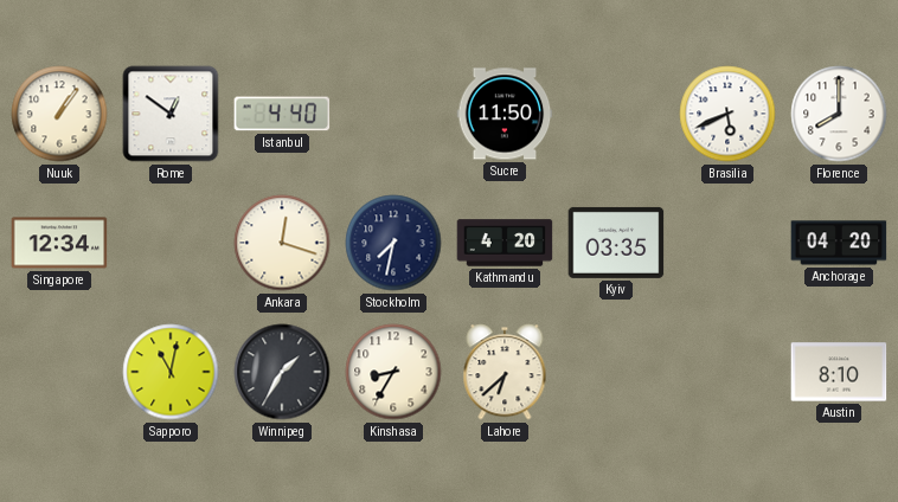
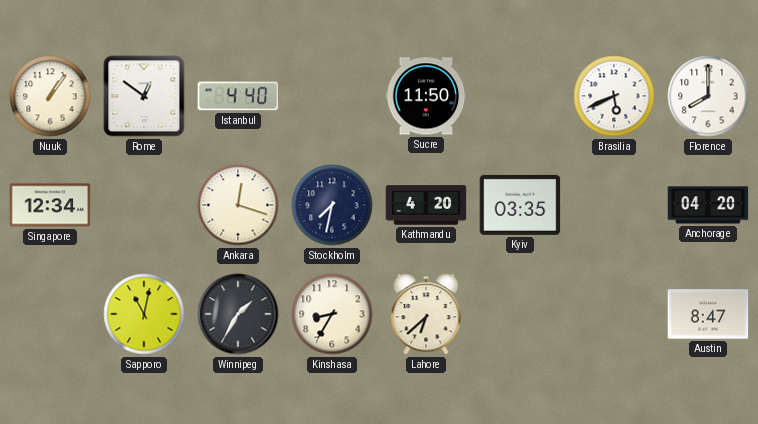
Austin: 8:10 -> 8:47 (708, 314)
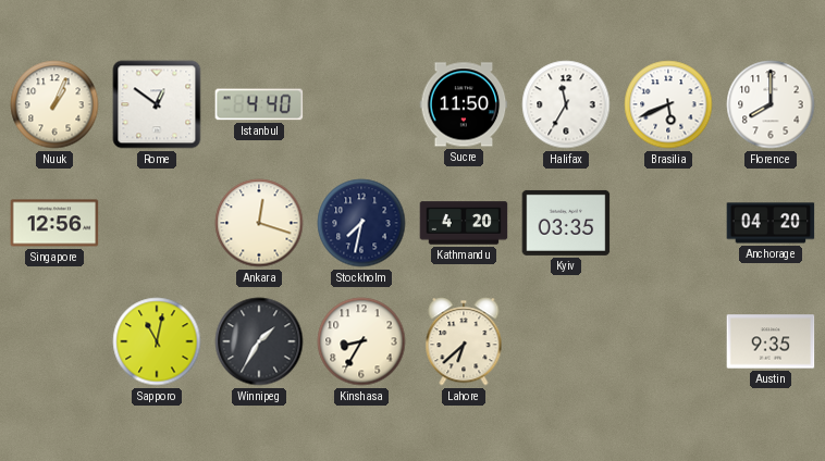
Nuuk: 1:06 -> 1:04 (54, 104)
Halifax: none -> 11:35 (566, 104)
Singapore: 12:34 -> 12:56 (54, 223)
Austin: 8:47 -> 9:35 (771, 341)
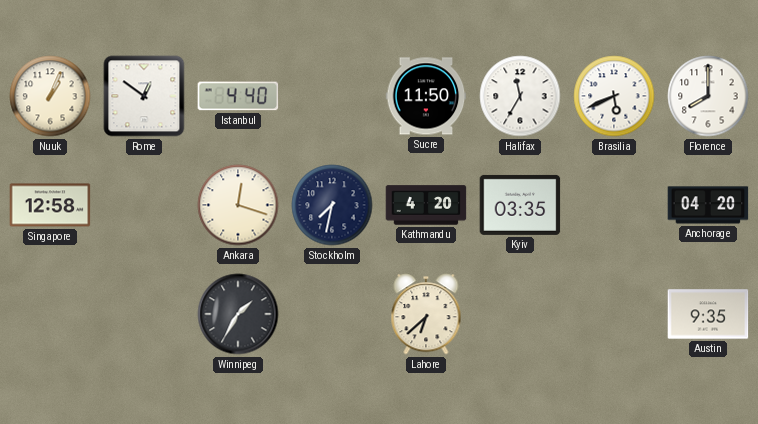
Singapore: 12:56 -> 12:58 (50, 205)
Sapporo: 11:02 -> none (157, 341)
Kinshasa: 8:35 -> none (361, 341)
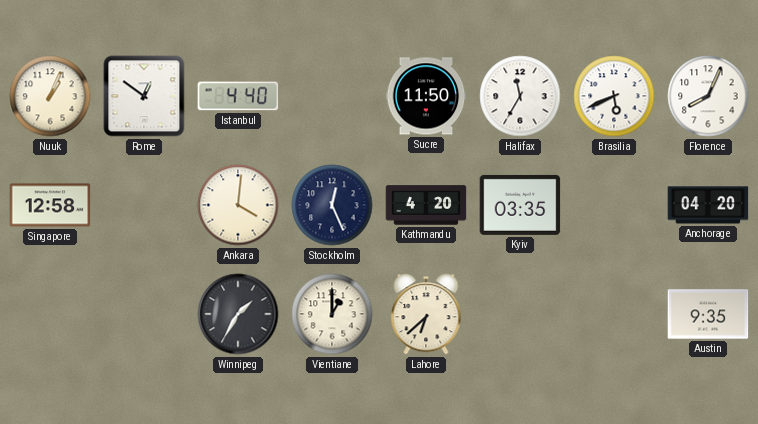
Florence: 8:00 -> 8:04 (708, 96)
Ankara: 12:18 -> 4:01 (238, 205)
Stockholm: 7:32 -> 12:26 (332, 205)
Vientiane: none -> 1:00 (332, 314)
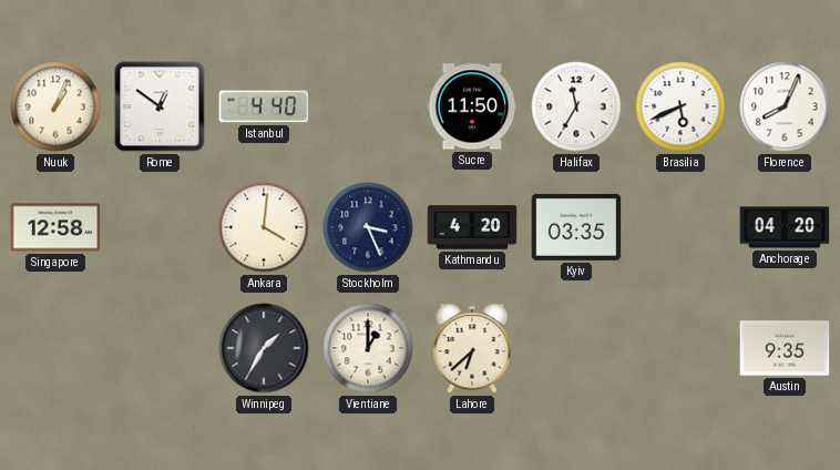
Stockholm: 12:26 -> 3:26 (368, 227)
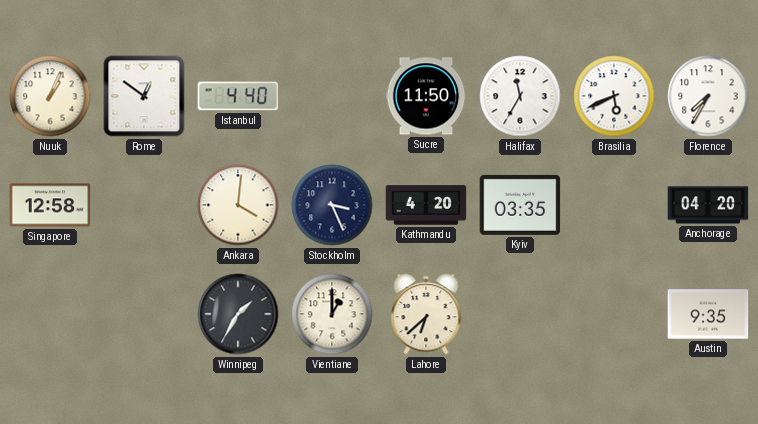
Florence: 8:04 -> 7:35 (708, 96)
